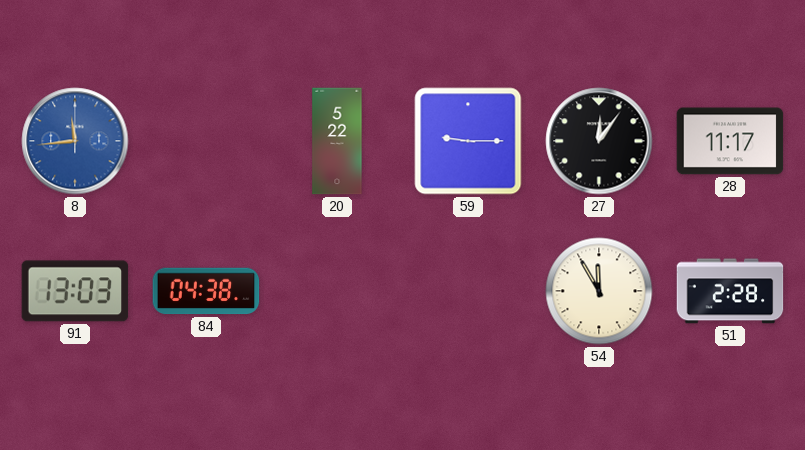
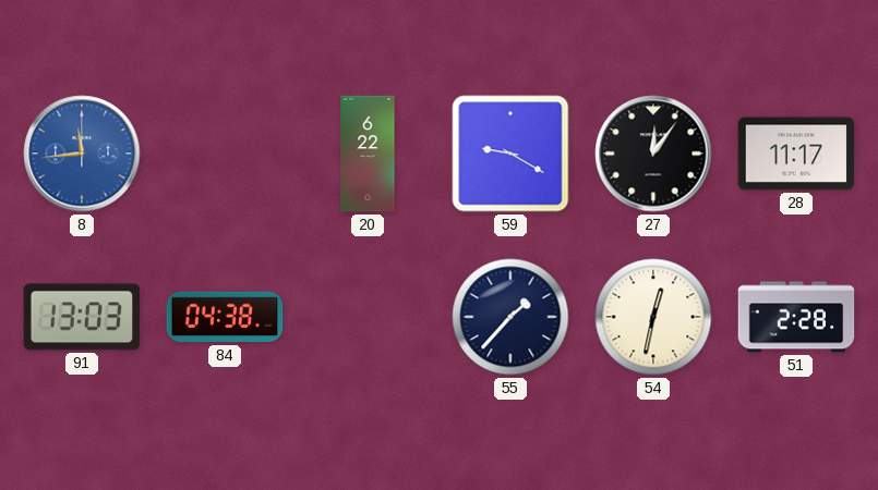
20: 5:22 -> 6:22 (368, 154)
59: 9:15 -> 9:20 (510, 154)
55: none -> 1:37 (510, 317)
54: 11:55 -> 12:32 (653, 317)
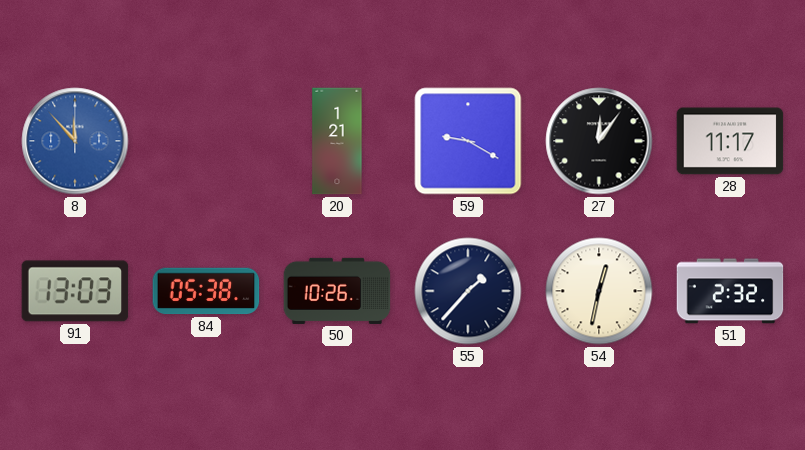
8: 11:44 -> 11:53 (75, 141)
20: 6:22 -> 1:21 (337, 141)
84: 04:38 -> 05:38 (206, 291)
50: none -> 10:26 (337, 291)
51: 2:28 -> 2:32 (730, 291)
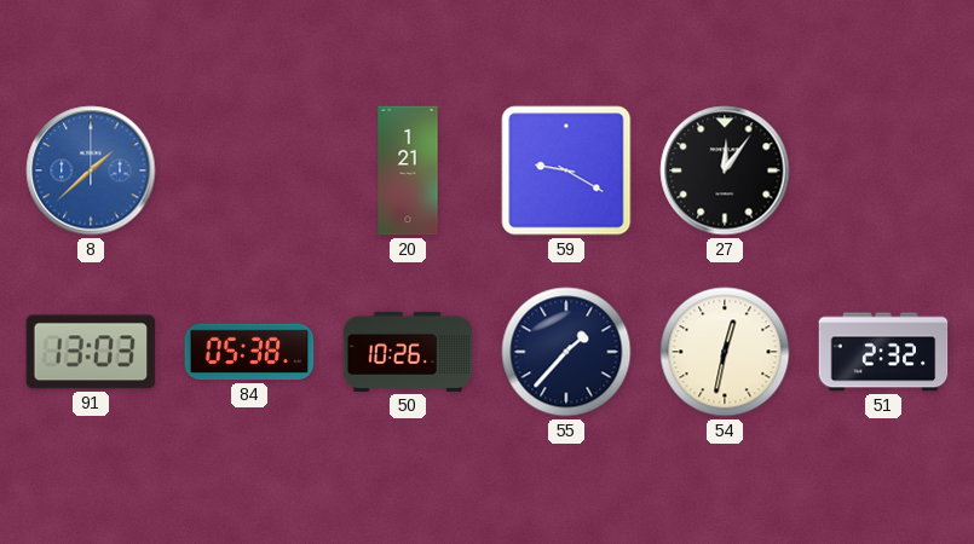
8: 11:53 -> 1:38 (91, 170)
28: 11:17 -> none (730, 141)
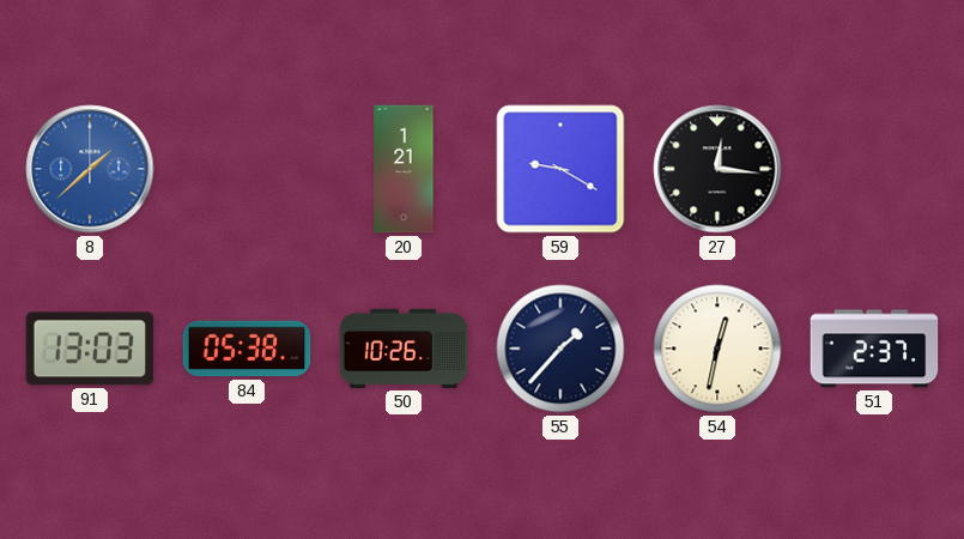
27: 12:06 -> 12:16 (717, 169)
51: 2:32 -> 2:37 (874, 349)
